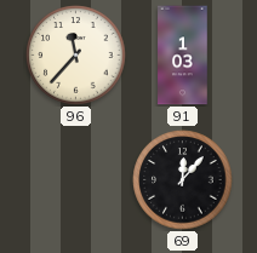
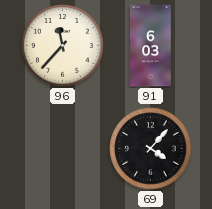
91: 1:03 -> 6:03 (151, 46)
69: 12:07 -> 4:07 (151, 149)
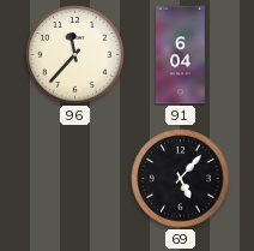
91: 6:03 -> 6:04 (181, 55)
69: 4:07 -> 5:07 (181, 179)
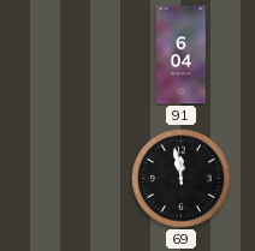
96: 11:37 -> none (75, 55)
69: 5:07 -> 11:58 (182, 179)
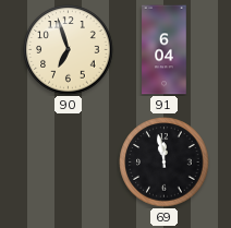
90: none -> 6:57 (69, 50)
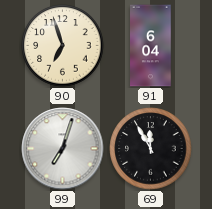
99: none -> 7:03 (63, 149)
69: 11:58 -> 11:55 (151, 149)
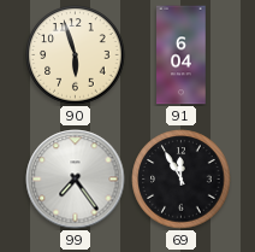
90: 6:57 -> 5:57 (76, 55)
99: 7:03 -> 7:24 (76, 180)
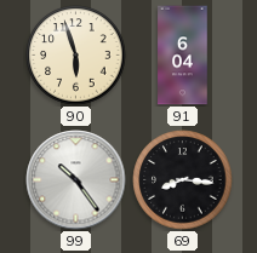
99: 7:24 -> 10:24 (76, 180)
69: 11:55 -> 8:16 (183, 180)
